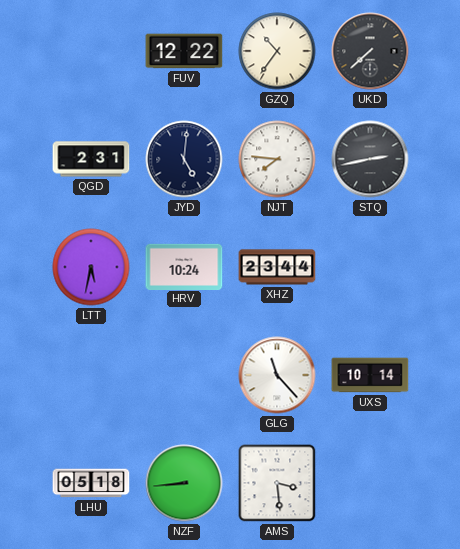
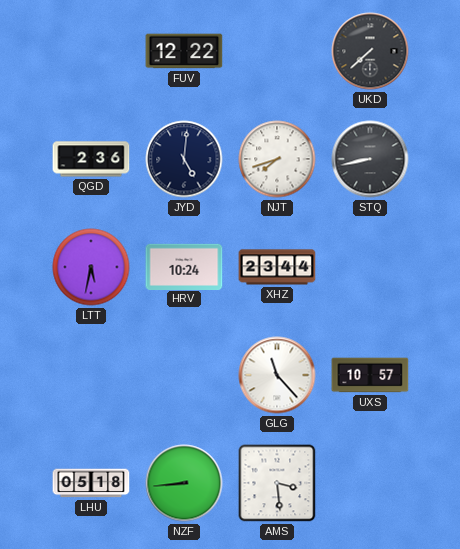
GZQ: 10:36 -> none (277, 51)
QGD: 2:31 -> 2:36 (91, 159)
NJT: 7:46 -> 7:42 (277, 159)
STQ: 2:43 -> 8:43 (370, 159)
UXS: 10:14 -> 10:57 (370, 375)
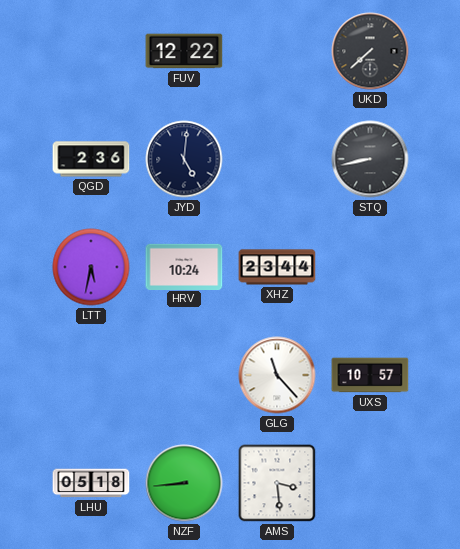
NJT: 7:42 -> none (277, 159)
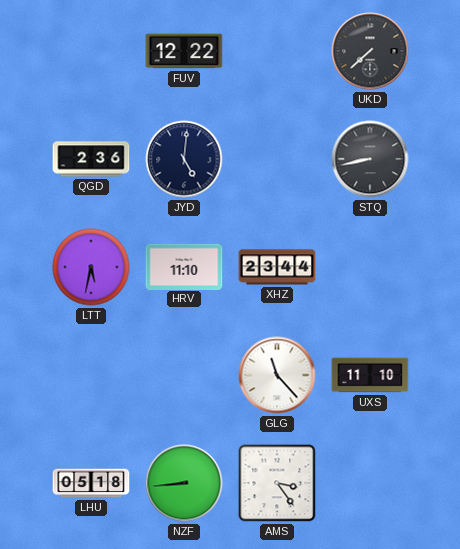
HRV: 10:24 -> 11:10 (184, 266)
UXS: 10:57 -> 11:10 (370, 375)
AMS: 3:29 -> 3:24 (277, 483)
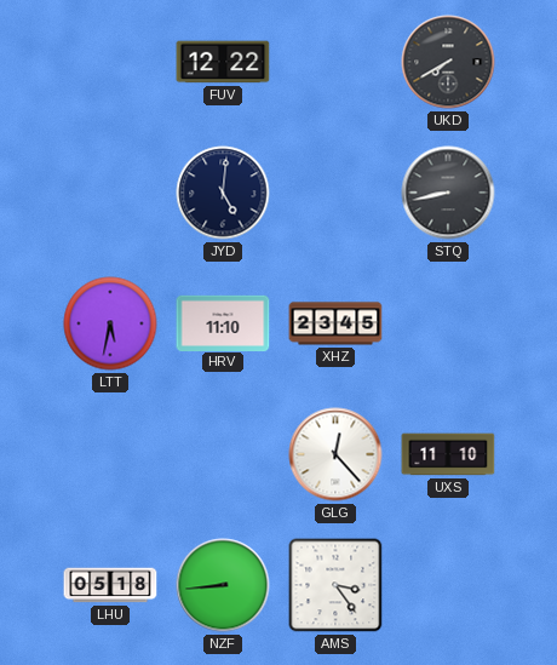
UKD: 7:38 -> 7:40 (448, 62)
QGD: 2:36 -> none (91, 159)
XHZ: 23:44 -> 23:45 (335, 323)
GLG: 11:23 -> 12:23 (335, 454)
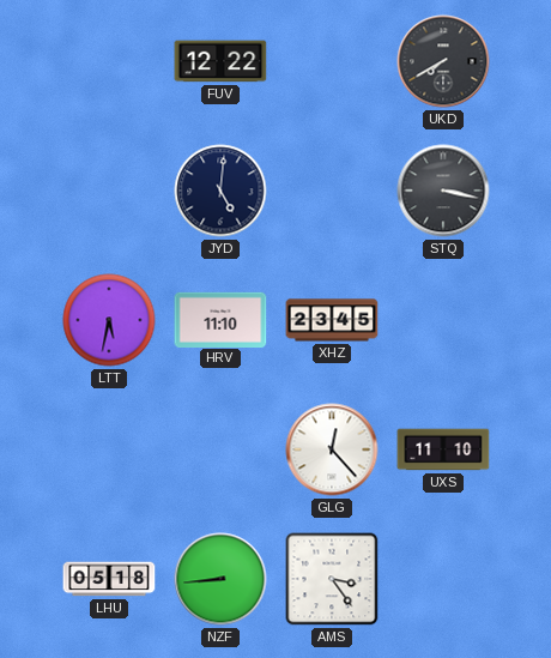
STQ: 8:43 -> 3:17 (443, 191)
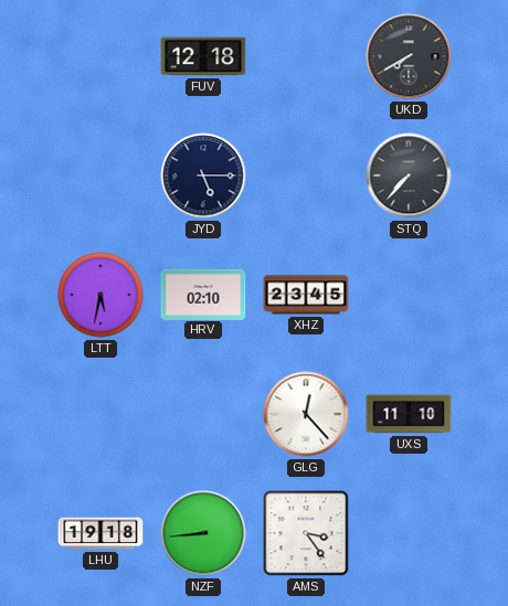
FUV: 12:22 -> 12:18 (203, 56)
JYD: 5:01 -> 5:15 (203, 176)
STQ: 3:17 -> 7:37 (409, 176)
HRV: 11:10 -> 02:10 (203, 294)
LHU: 05:18 -> 19:18 (100, 533)
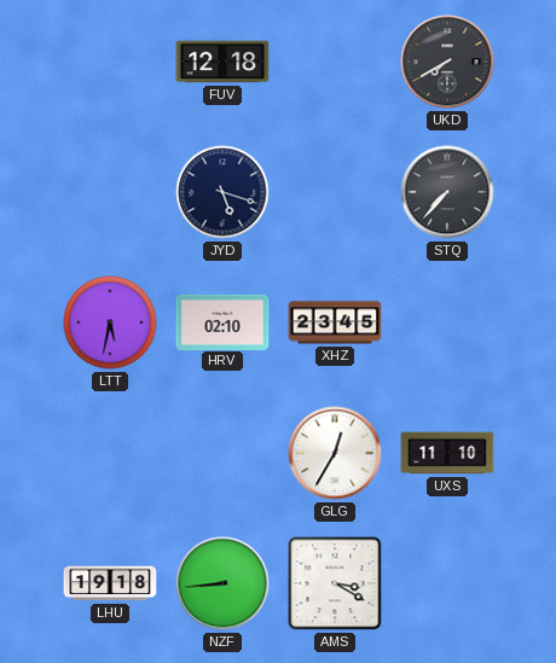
JYD: 5:15 -> 5:18 (222, 192)
GLG: 12:23 -> 12:35 (335, 453)
AMS: 3:24 -> 3:20 (335, 583)
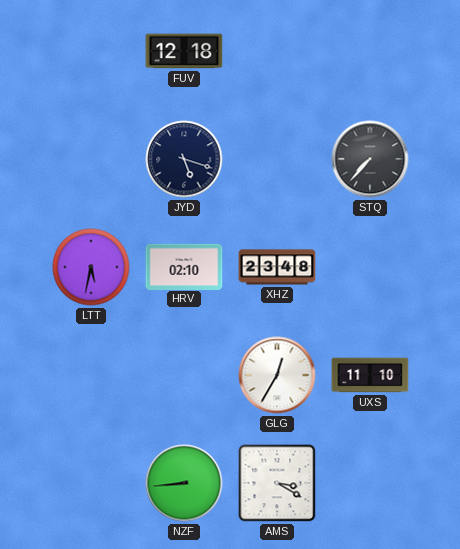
UKD: 7:40 -> none (447, 62)
XHZ: 23:45 -> 23:48 (277, 267)
LHU: 19:18 -> none (110, 583)
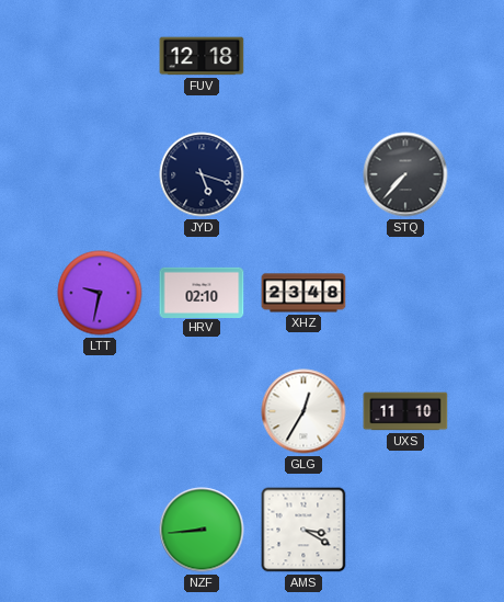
LTT: 5:32 -> 9:32 (100, 293)
